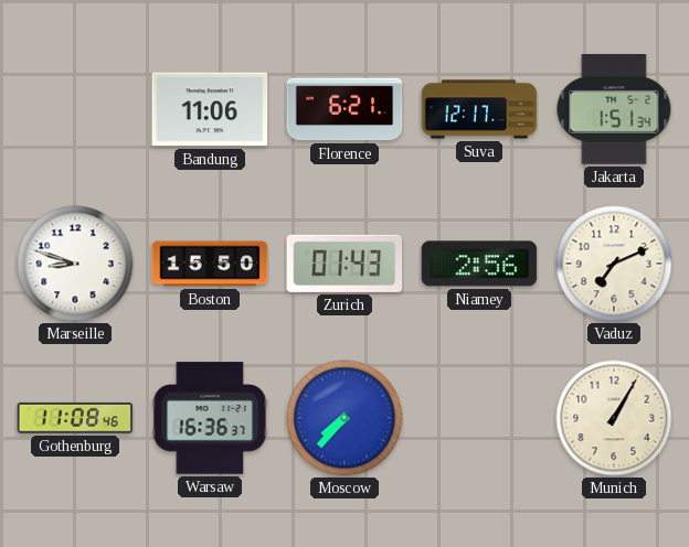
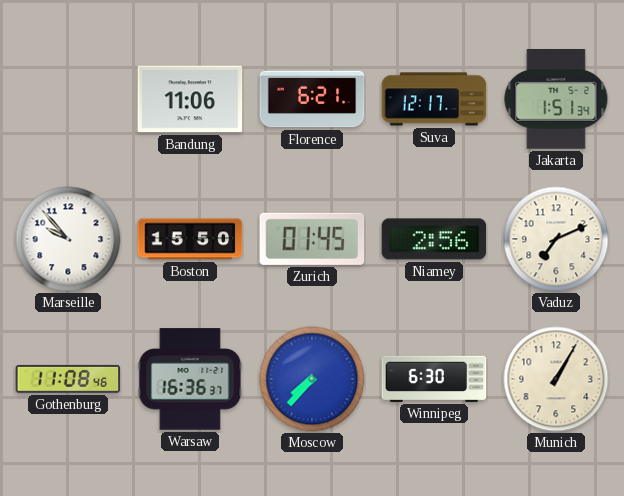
Marseille: 8:48 -> 9:53 (68, 239)
Zurich: 01:43 -> 01:45 (312, 239)
Winnipeg: none -> 6:30 (434, 379)
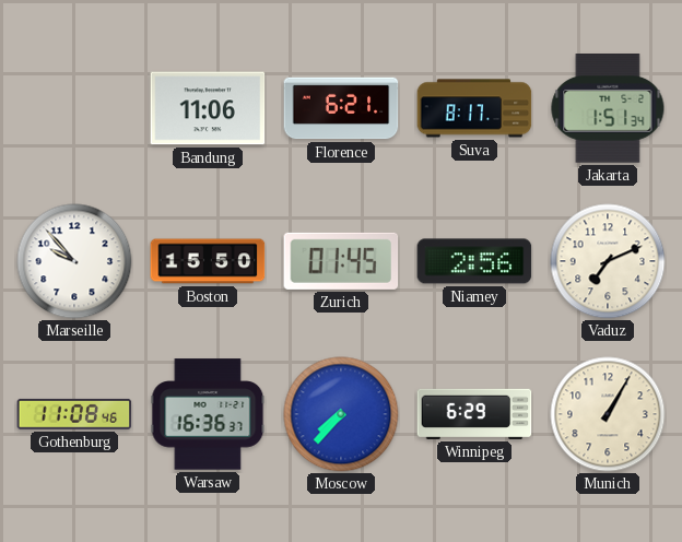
Suva: 12:17 -> 8:17 (474, 108)
Winnipeg: 6:30 -> 6:29 (474, 414)
